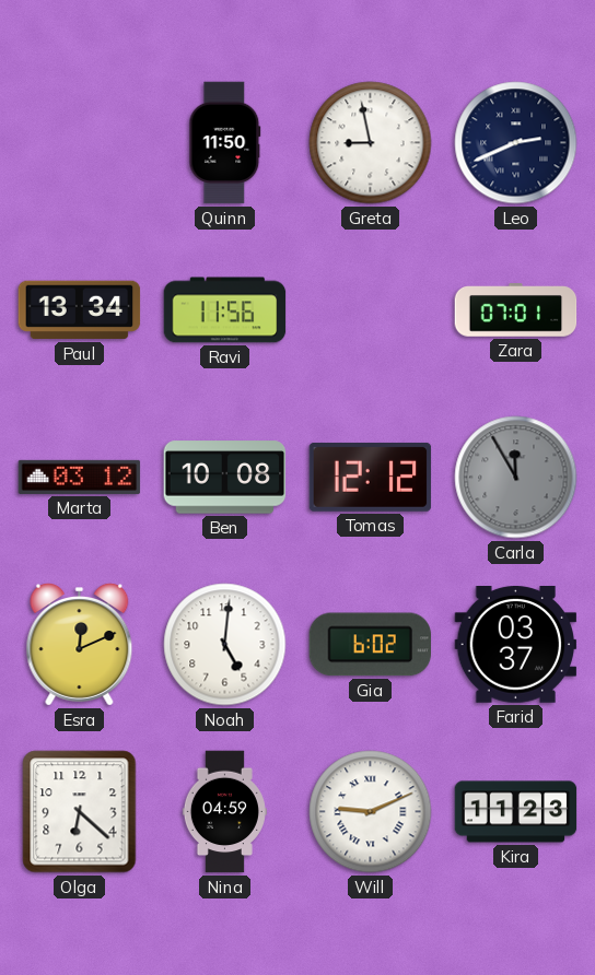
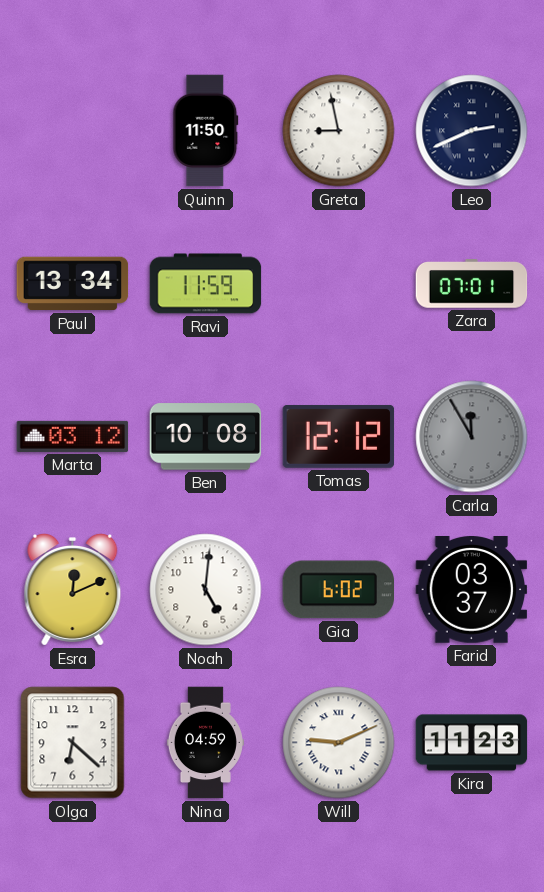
Ravi: 11:56 -> 11:59 (206, 284)
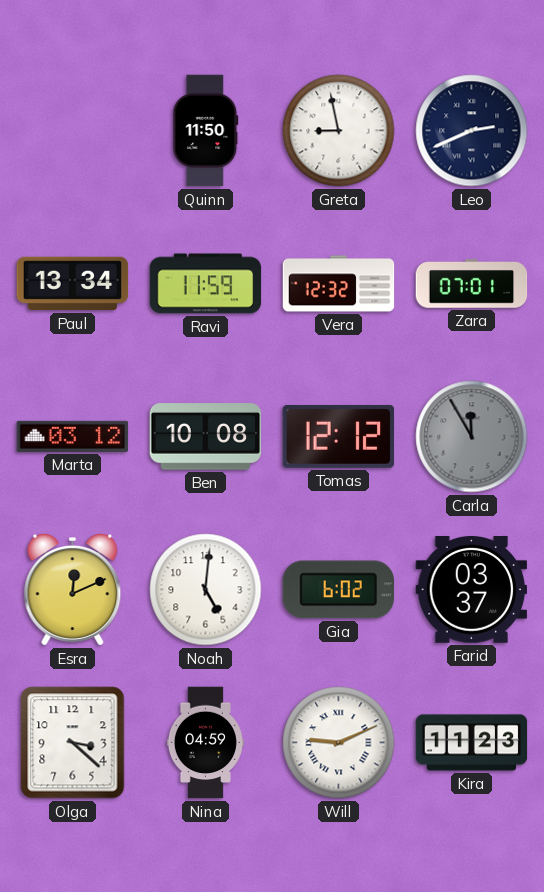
Vera: none -> 12:32 (339, 284)
Olga: 6:22 -> 3:22 (73, 743)
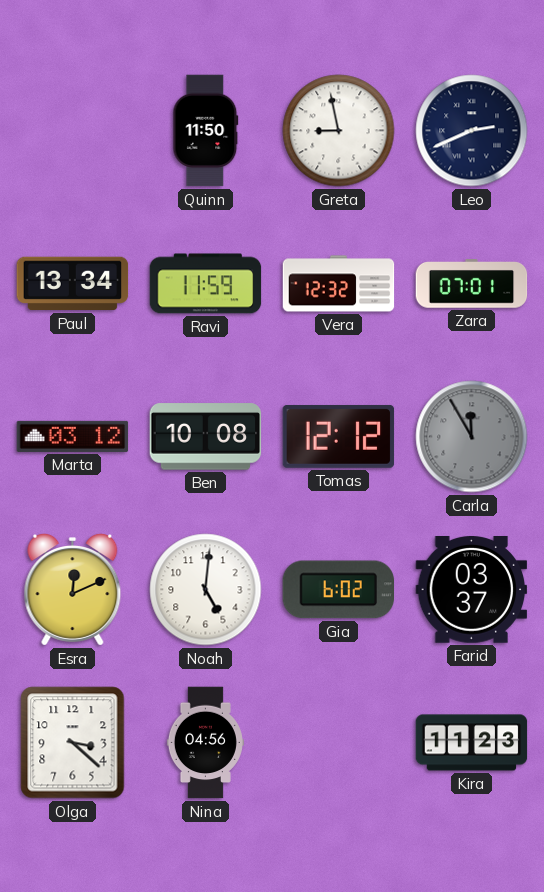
Nina: 04:59 -> 04:56 (205, 743)
Will: 9:11 -> none (339, 743)
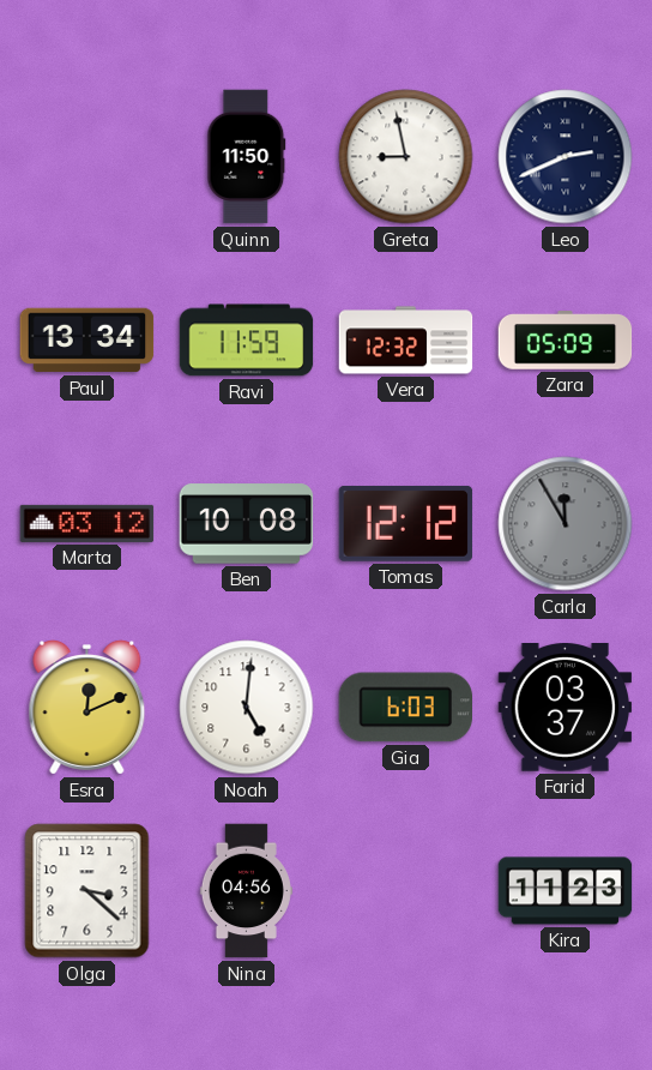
Zara: 07:01 -> 05:09 (566, 341)
Gia: 6:02 -> 6:03 (405, 708)
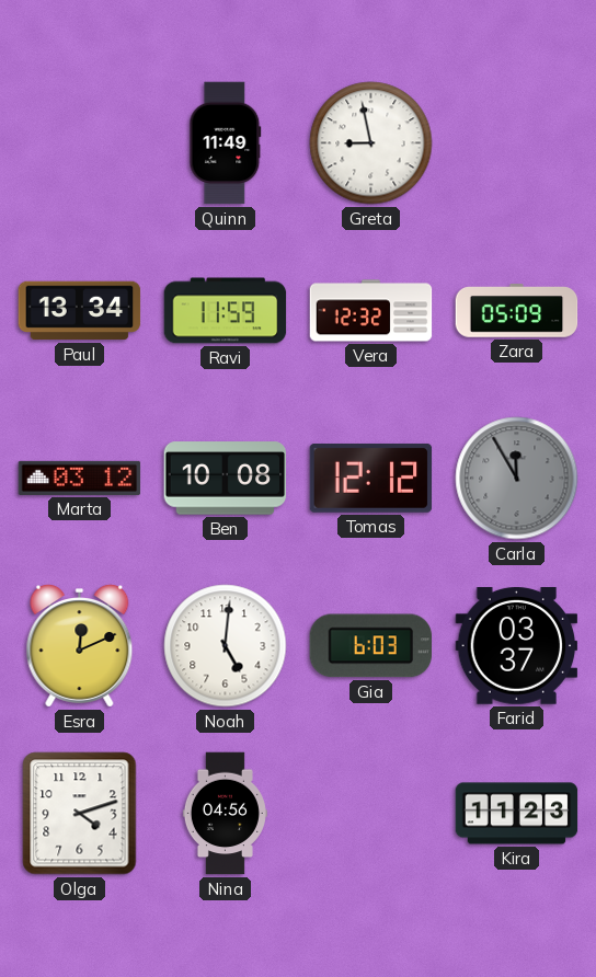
Quinn: 11:50 -> 11:49 (226, 143)
Leo: 2:41 -> none (566, 157)
Olga: 3:22 -> 4:12 (80, 814)
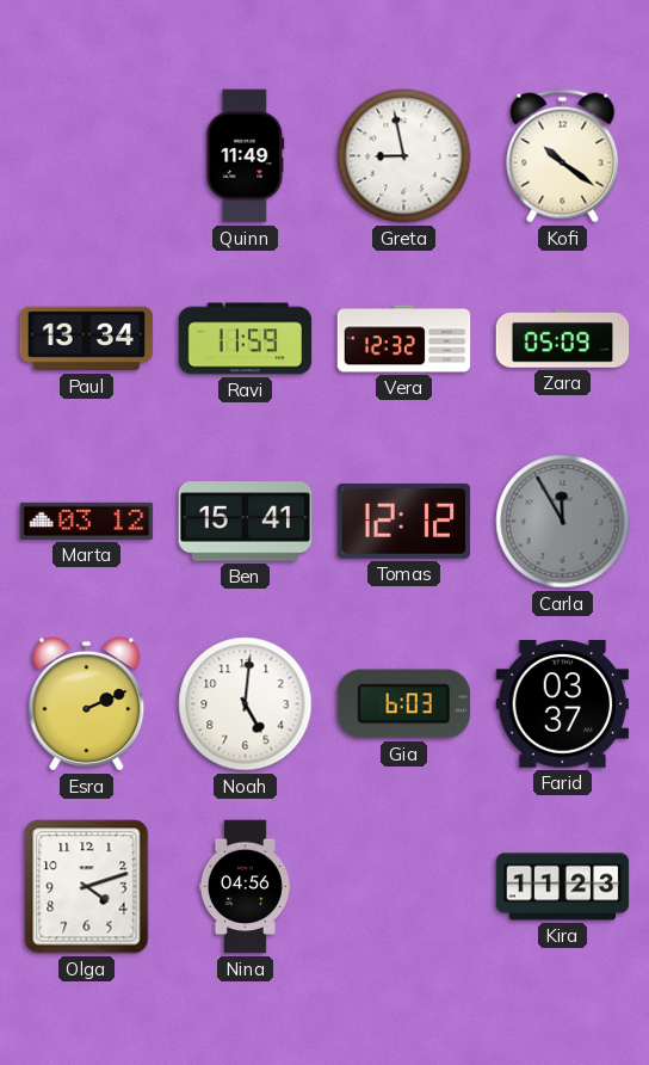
Kofi: none -> 10:21 (563, 156)
Ben: 10:08 -> 15:41 (246, 522)
Esra: 12:11 -> 2:11 (87, 704)
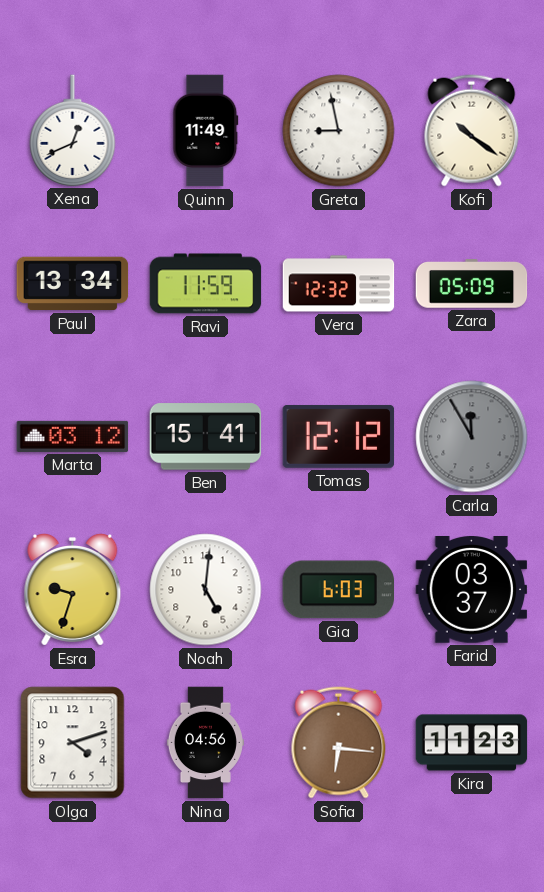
Xena: none -> 12:41 (73, 130)
Esra: 2:11 -> 9:33 (73, 590)
Sofia: none -> 6:16 (339, 743)
